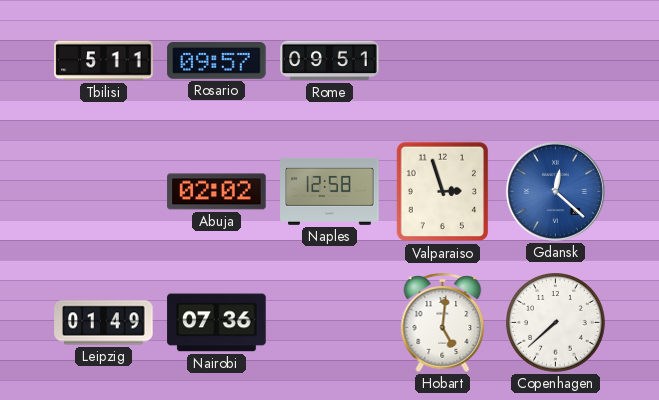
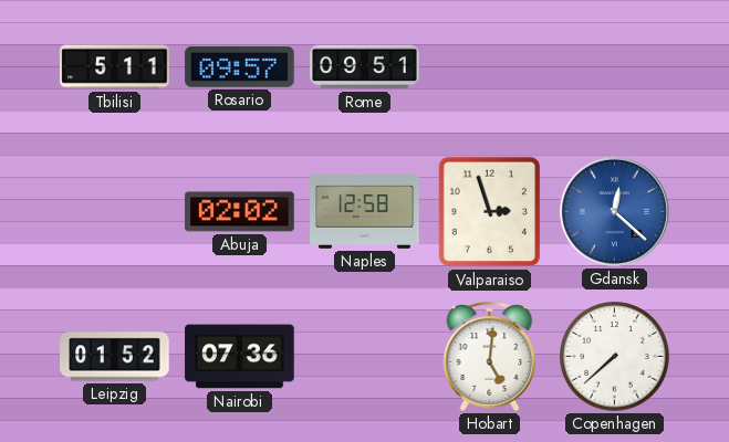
Leipzig: 01:49 -> 01:52 (115, 357)
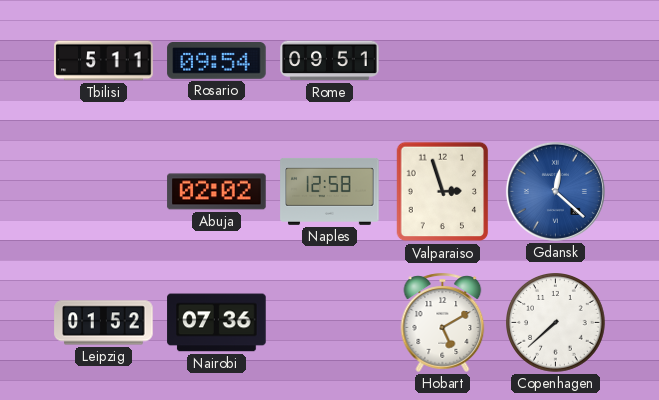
Rosario: 09:57 -> 09:54 (217, 61)
Hobart: 5:01 -> 5:10 (443, 322)
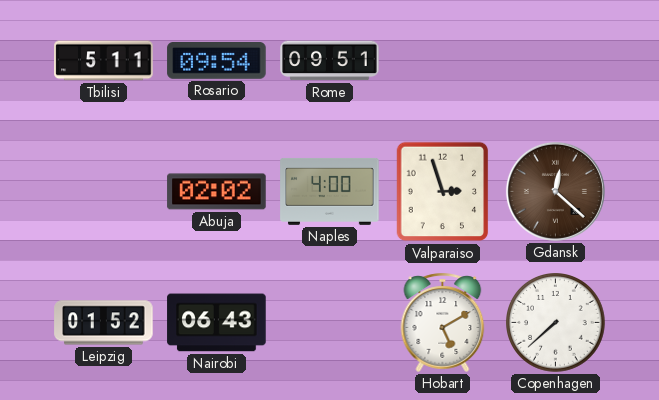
Naples: 12:58 -> 4:00 (330, 191)
Gdansk dial: blue -> brown (555, 191)
Nairobi: 07:36 -> 06:43 (217, 323)
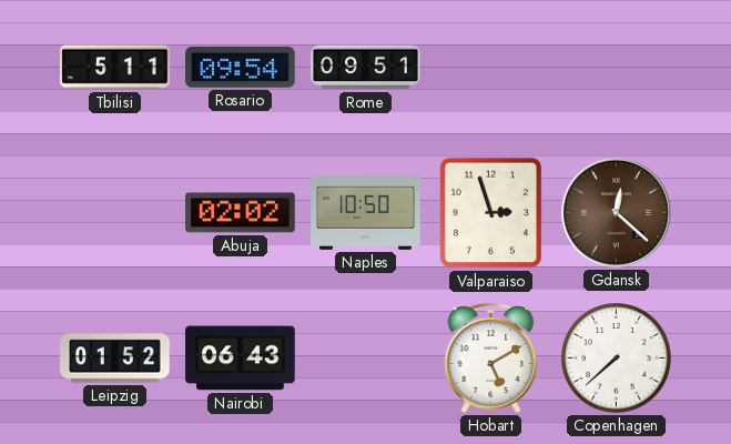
Naples: 4:00 -> 10:50 (366, 212)
